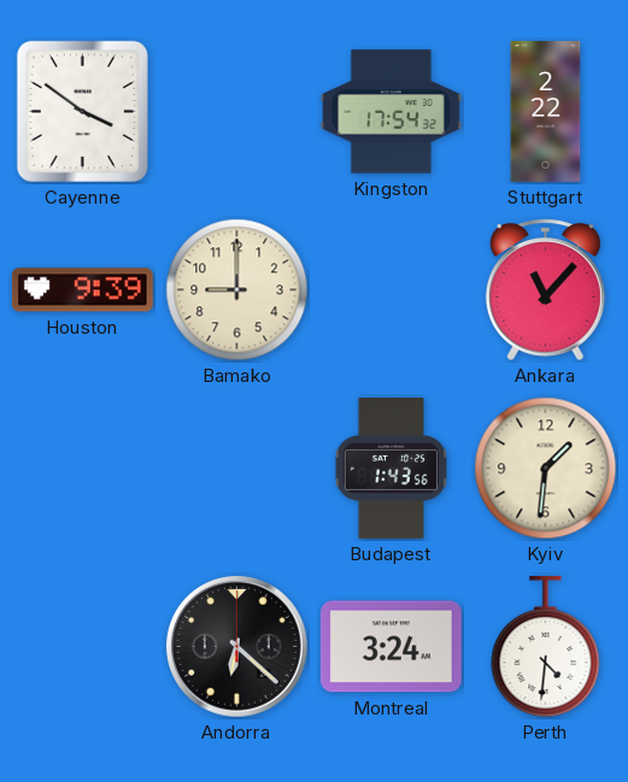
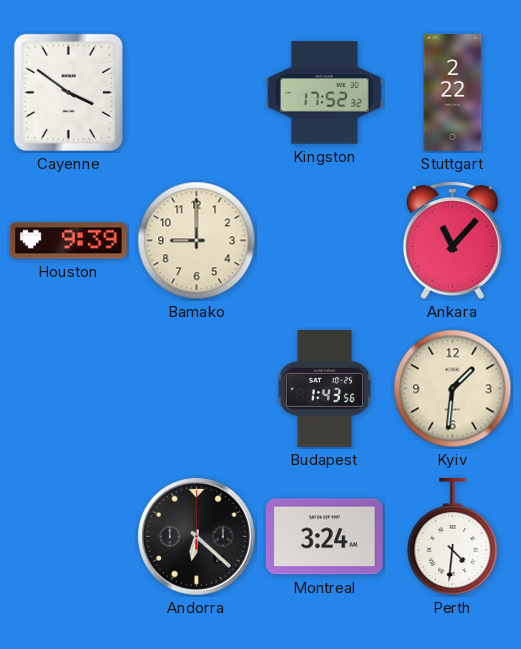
Kingston: 17:54 -> 17:52 (325, 93)
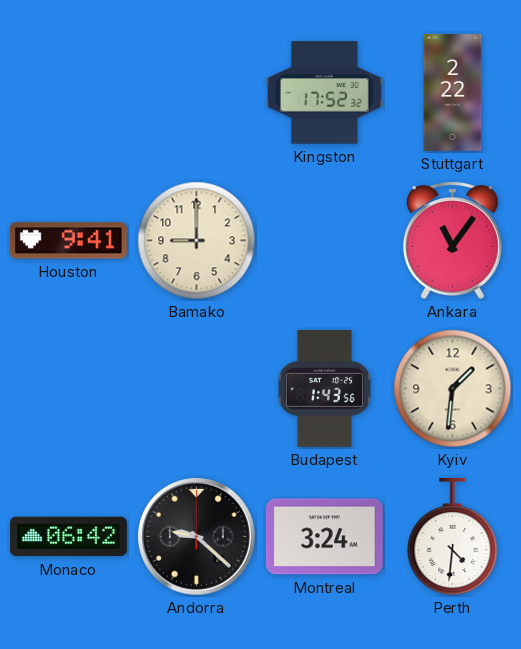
Cayenne: 3:51 -> none (68, 92)
Houston: 9:39 -> 9:41 (68, 241)
Ankara: 11:07 -> 11:06 (452, 240)
Monaco: none -> 06:42 (69, 537)
Andorra: 6:22 -> 9:22 (197, 537)
